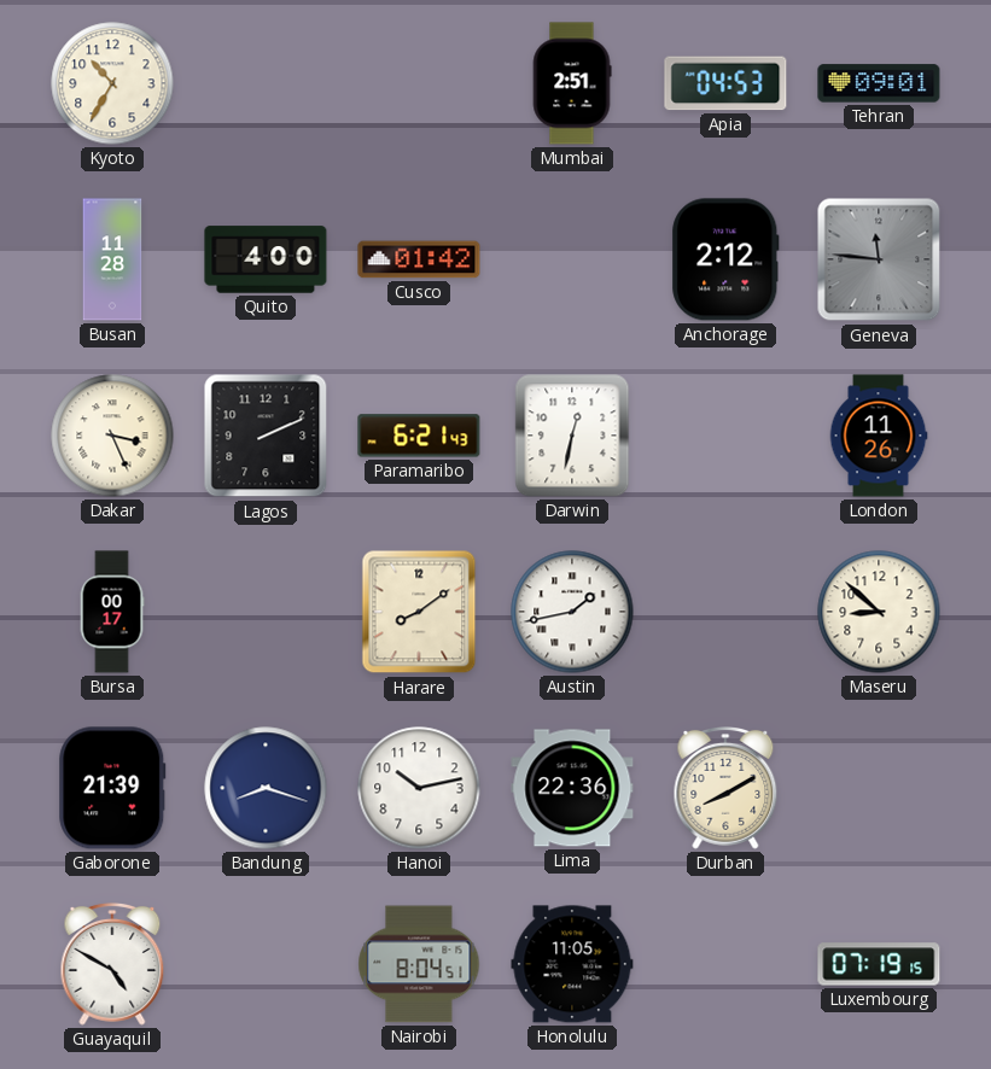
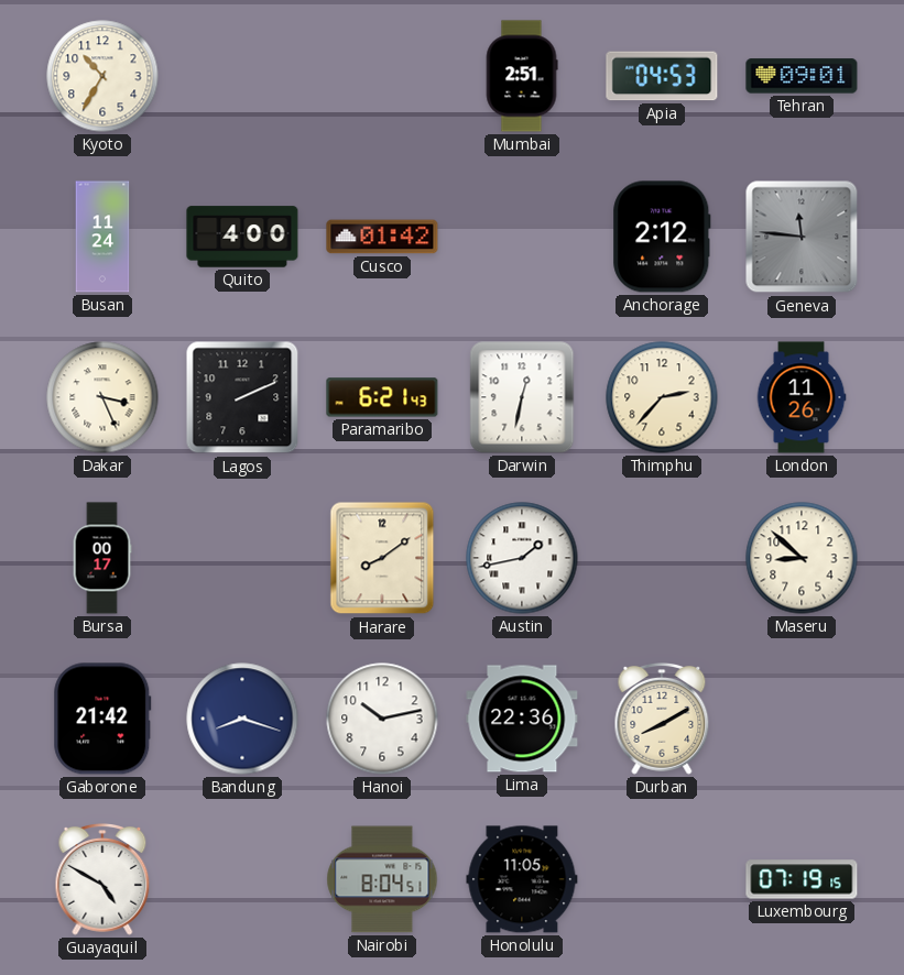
Busan: 11:28 -> 11:24 (102, 237)
Thimphu: none -> 2:37 (662, 397)
Gaborone: 21:39 -> 21:42 (102, 719)
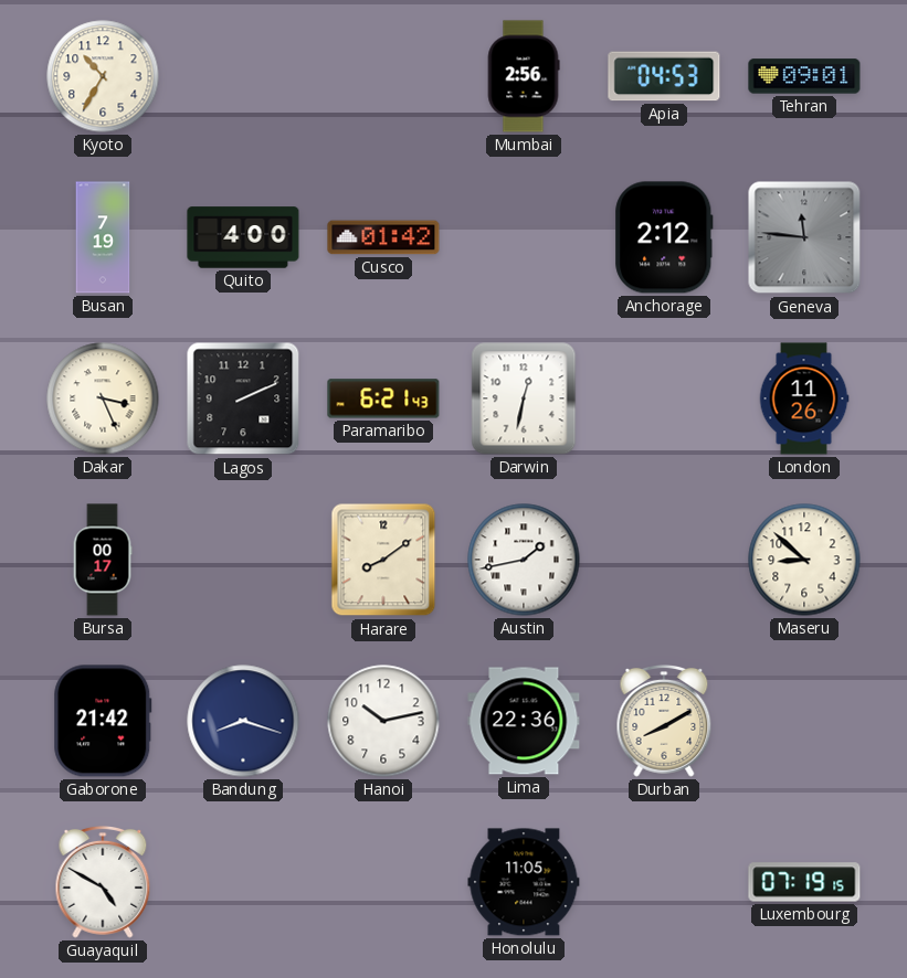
Mumbai: 2:51 -> 2:56 (524, 76)
Busan: 11:24 -> 7:19 (103, 237)
Thimphu: 2:37 -> none (662, 397)
Nairobi: 8:04 -> none (382, 879)
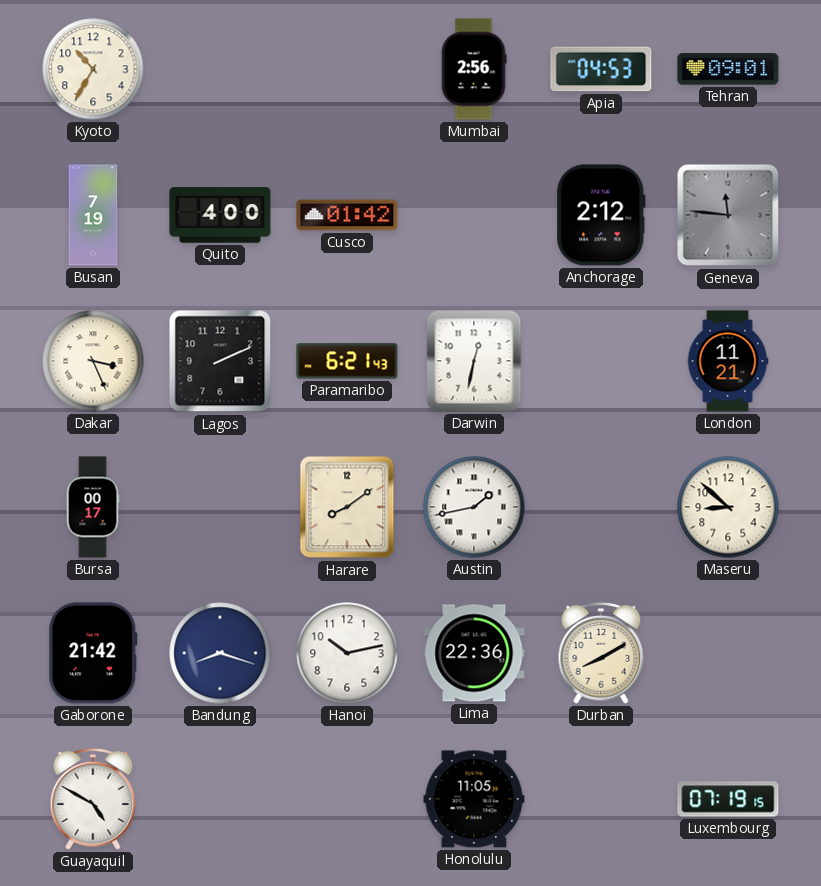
London: 11:26 -> 11:21 (728, 361)
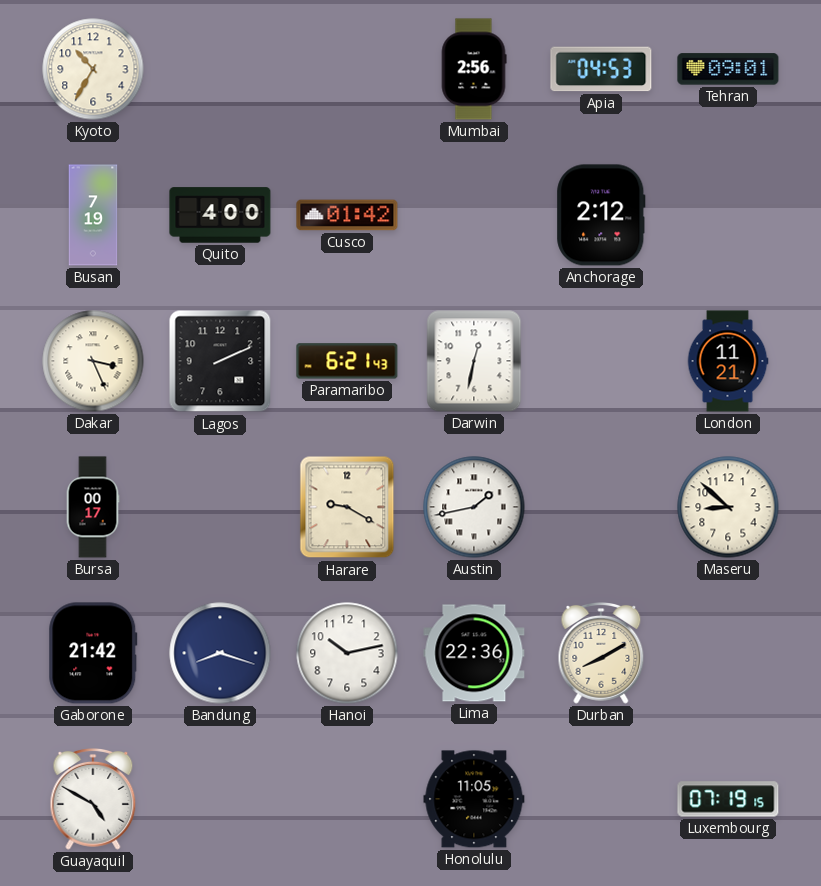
Geneva: 11:46 -> none (728, 215)
Harare: 8:09 -> 9:20 (347, 507)
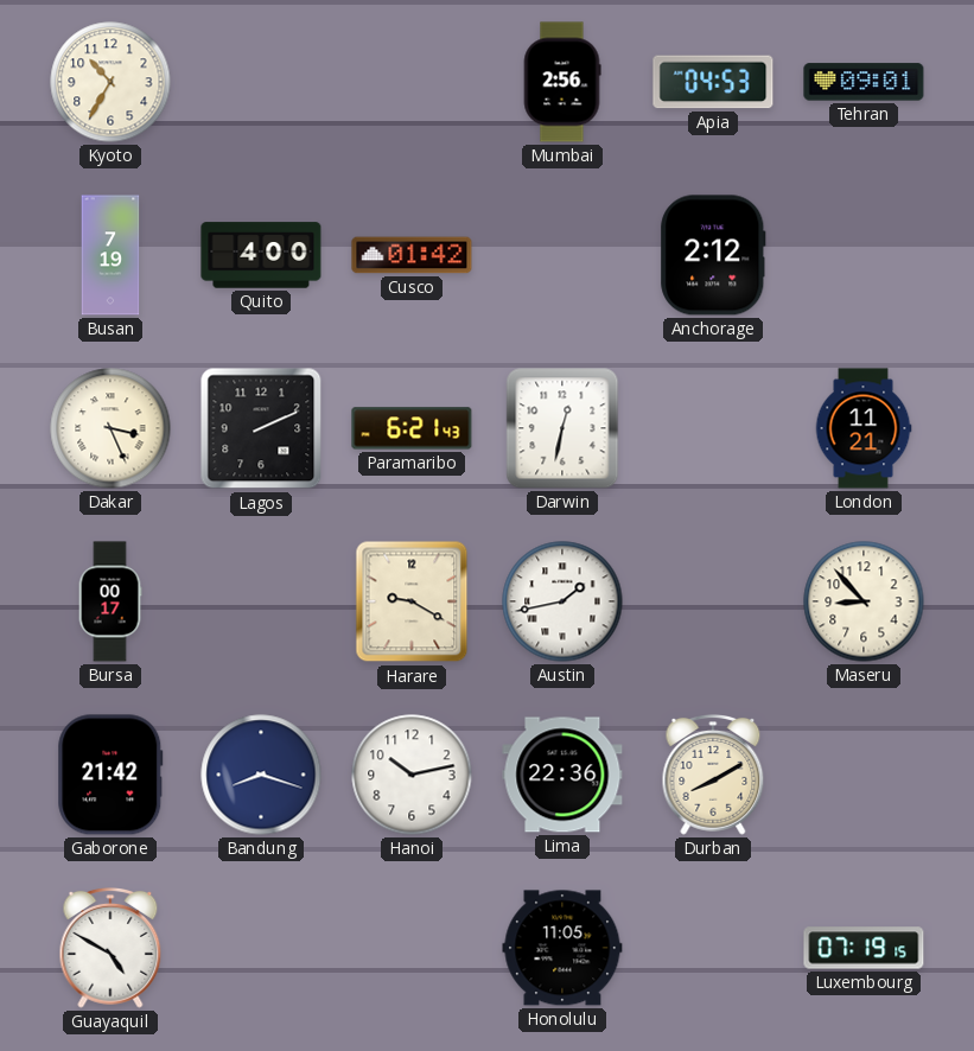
Maseru: 8:52 -> 8:53 (864, 601)
